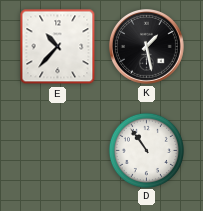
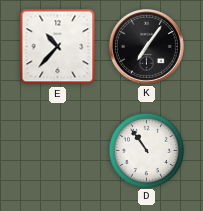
K: 1:28 -> 7:06 (147, 47)
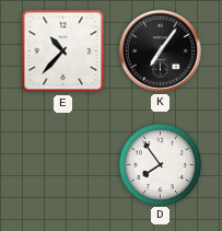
D: 10:54 -> 7:54 (160, 164)
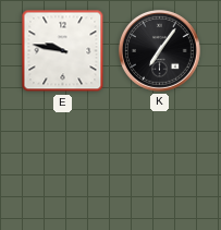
E: 10:37 -> 9:47 (63, 51)
D: 7:54 -> none (160, 164)
